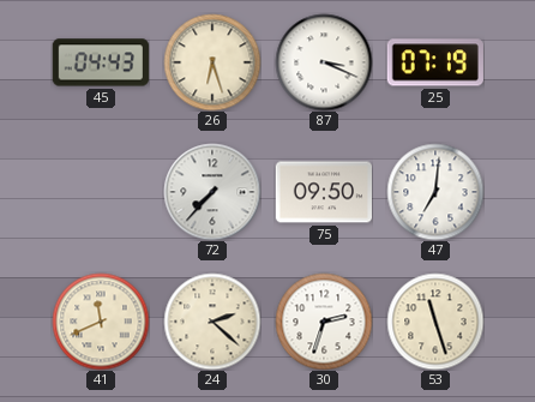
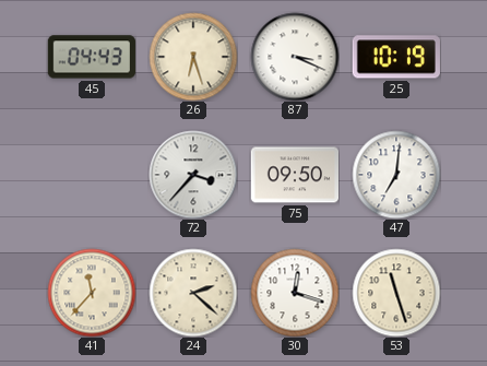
25: 07:19 -> 10:19 (396, 57)
72: 7:37 -> 3:37 (193, 175)
41: 11:41 -> 11:37 (92, 293)
30: 2:33 -> 12:18 (295, 293)
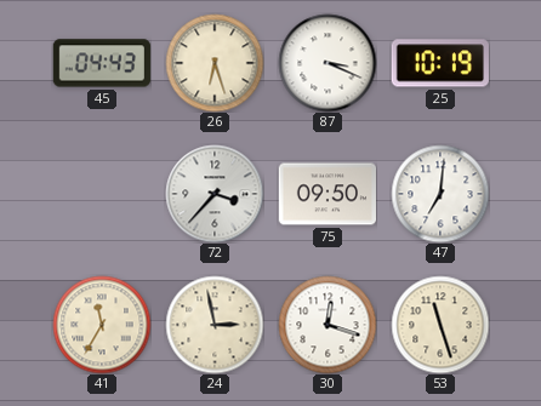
41: 11:37 -> 11:35 (102, 325)
24: 2:22 -> 2:58 (215, 325)
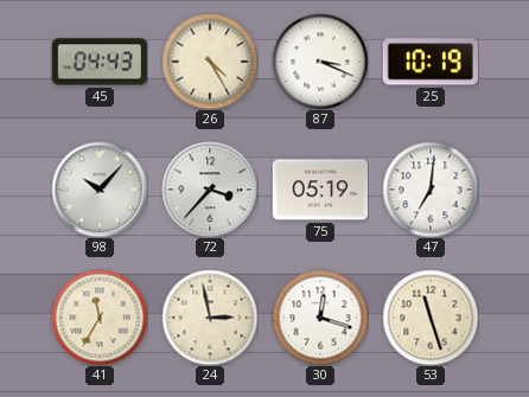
26: 6:27 -> 4:25 (210, 62)
98: none -> 10:07 (100, 190)
75: 09:50 -> 05:19 (319, 190)
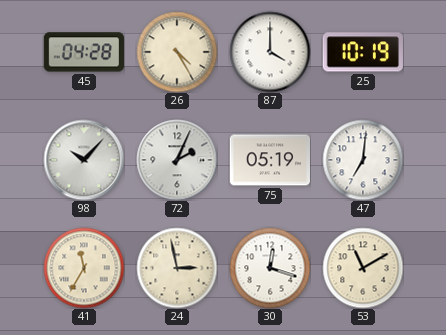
45: 04:43 -> 04:28 (84, 52)
87: 3:19 -> 4:00 (270, 52)
72: 3:37 -> 2:04 (177, 160)
53: 11:27 -> 11:10 (363, 268)
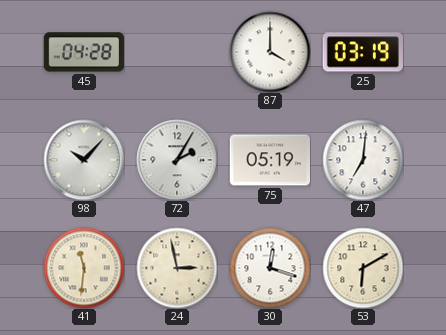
26: 4:25 -> none (177, 52)
25: 10:19 -> 03:19 (363, 52)
72: 2:04 -> 2:05 (177, 160)
41: 11:35 -> 11:31 (84, 268)
53: 11:10 -> 6:10 (363, 268)
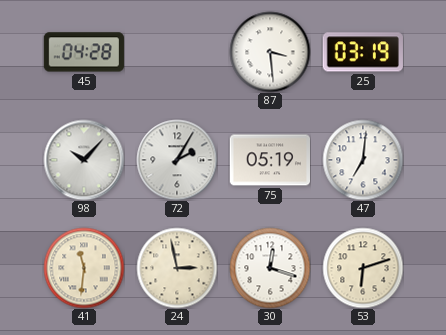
87: 4:00 -> 3:29 (270, 52)
53: 6:10 -> 6:12 (363, 268)
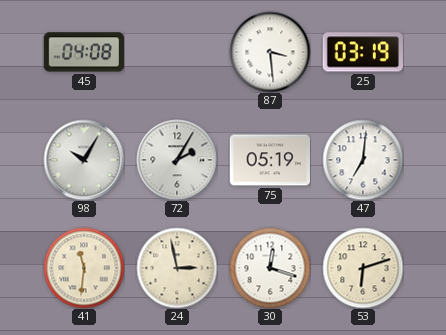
45: 04:28 -> 04:08 (84, 52)
98: 10:07 -> 10:05 (84, 160)
